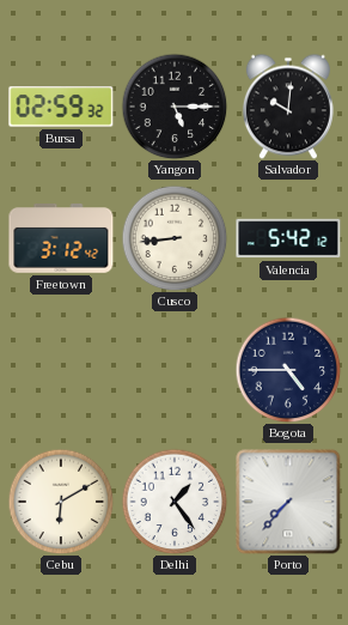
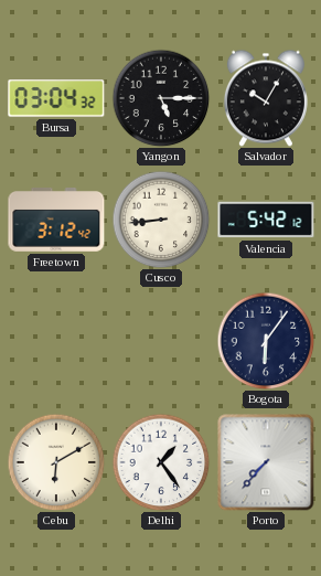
Bursa: 02:59 -> 03:04 (56, 98)
Salvador: 10:01 -> 10:05 (266, 98)
Bogota: 4:45 -> 6:06 (266, 341)
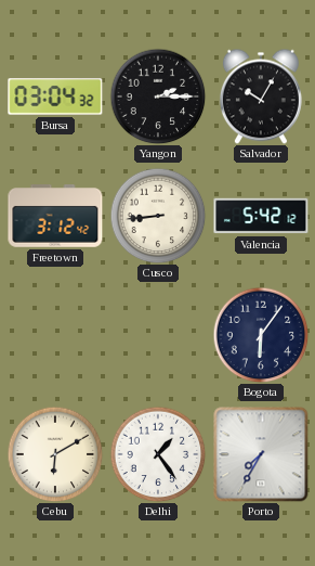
Yangon: 5:15 -> 2:15 (158, 97)
Porto: 7:37 -> 7:35 (261, 454)
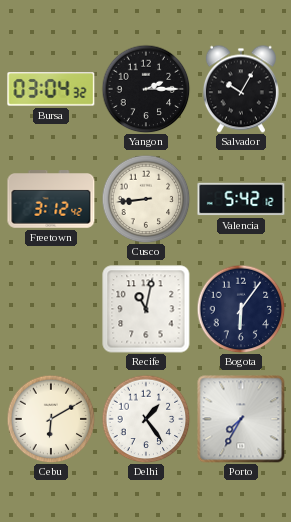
Recife: none -> 11:02 (146, 309)
